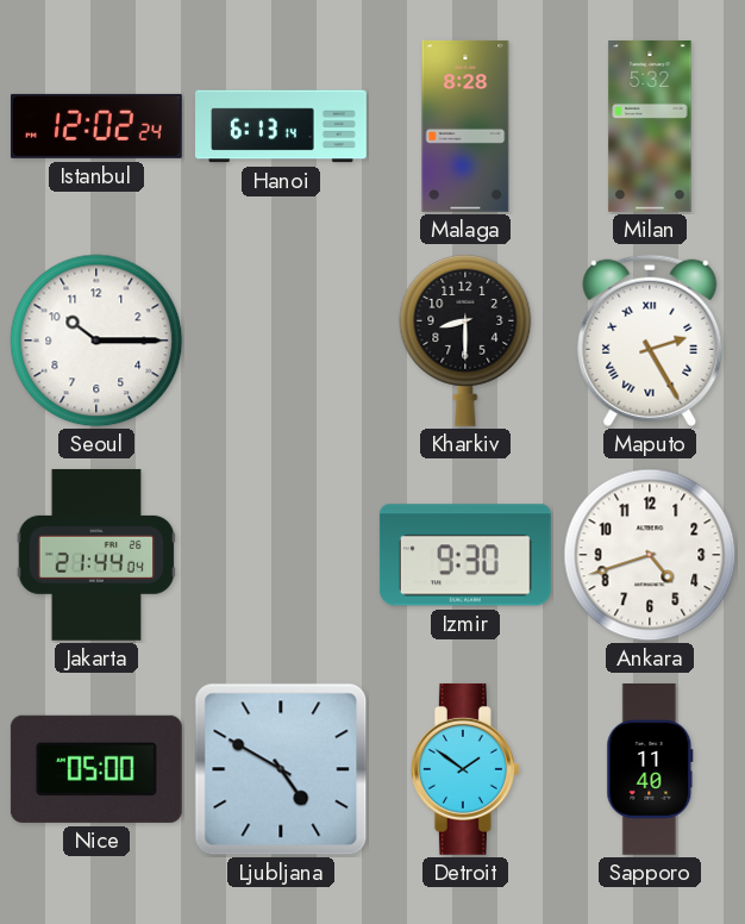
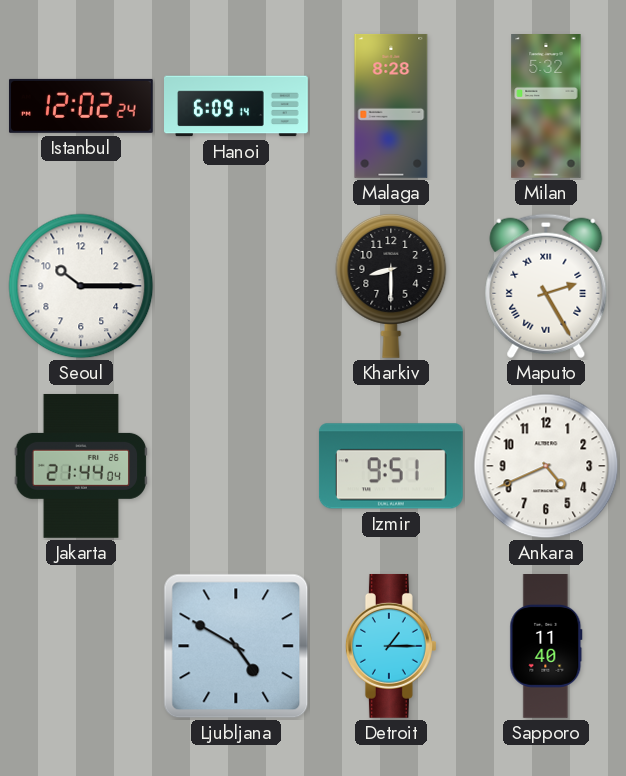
Hanoi: 6:13 -> 6:09 (237, 106)
Izmir: 9:30 -> 9:51 (391, 466)
Ankara: 4:42 -> 4:41 (546, 466)
Nice: 05:00 -> none (96, 769)
Detroit: 1:51 -> 1:15 (391, 646)
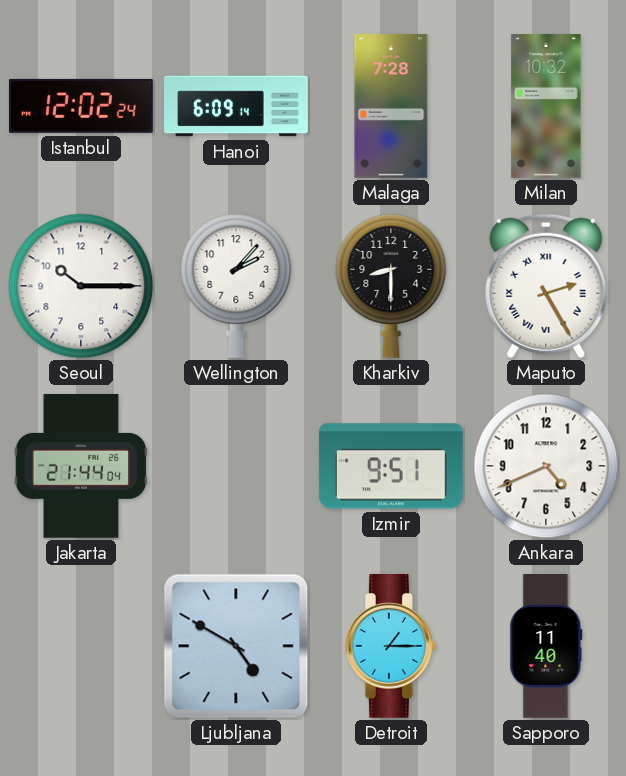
Malaga: 8:28 -> 7:28 (391, 106)
Milan: 5:32 -> 10:32 (546, 107)
Wellington: none -> 2:07 (236, 286)
